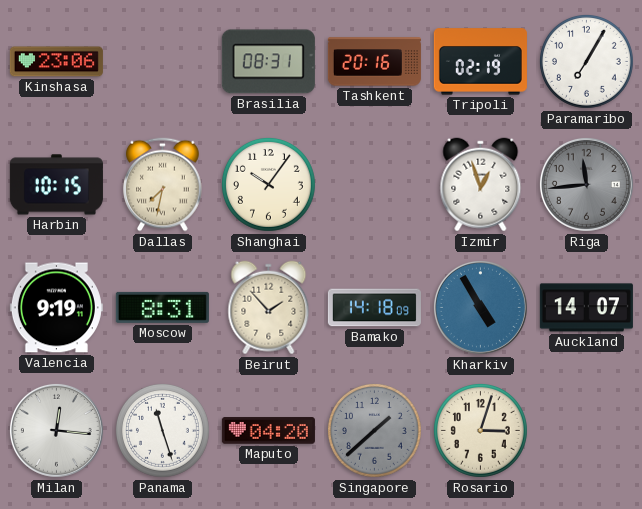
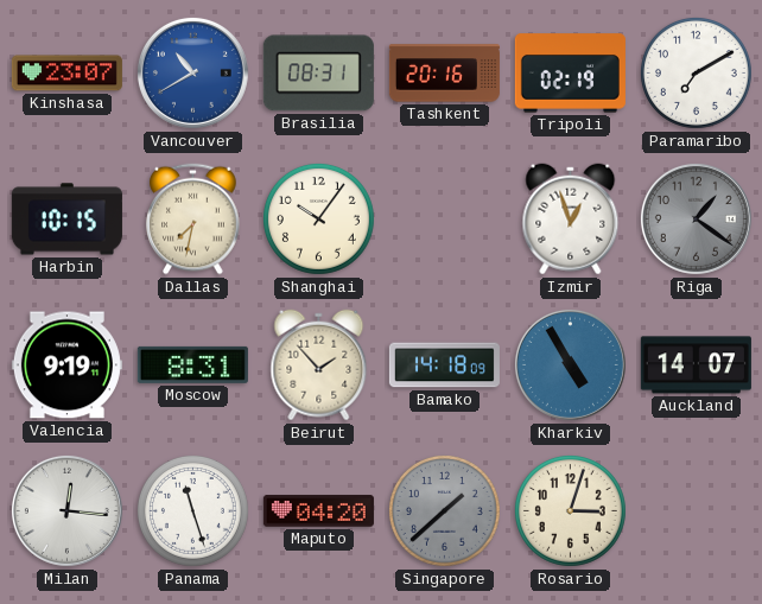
Kinshasa: 23:06 -> 23:07 (66, 74)
Vancouver: none -> 10:40 (192, 72)
Paramaribo: 7:05 -> 7:10 (696, 72)
Riga: 11:44 -> 1:21 (696, 218)
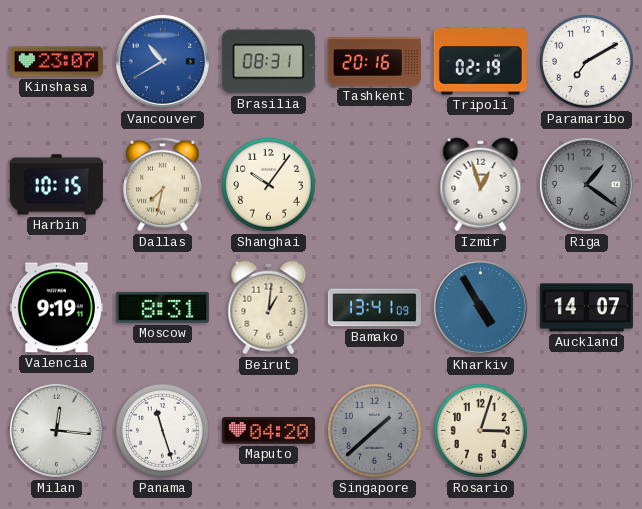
Beirut: 1:53 -> 1:01 (269, 308)
Bamako: 14:18 -> 13:41 (374, 308)
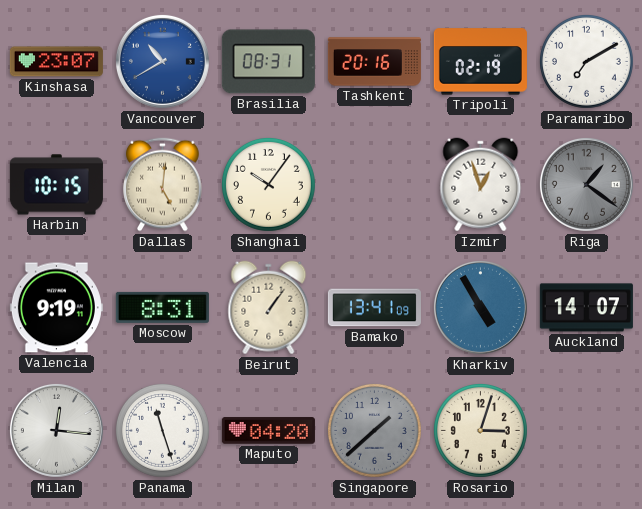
Dallas: 7:32 -> 5:01 (163, 185)
Beirut: 1:01 -> 1:06 (269, 308)
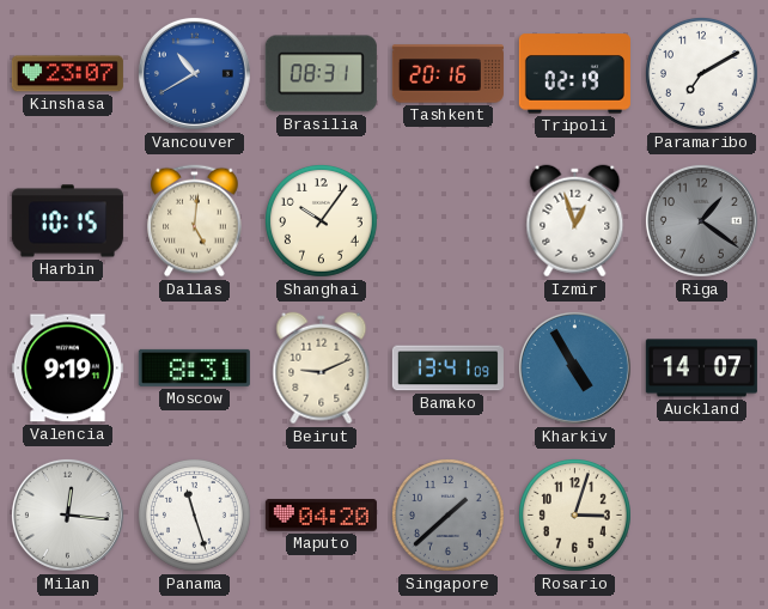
Beirut: 1:06 -> 9:11 (322, 369)
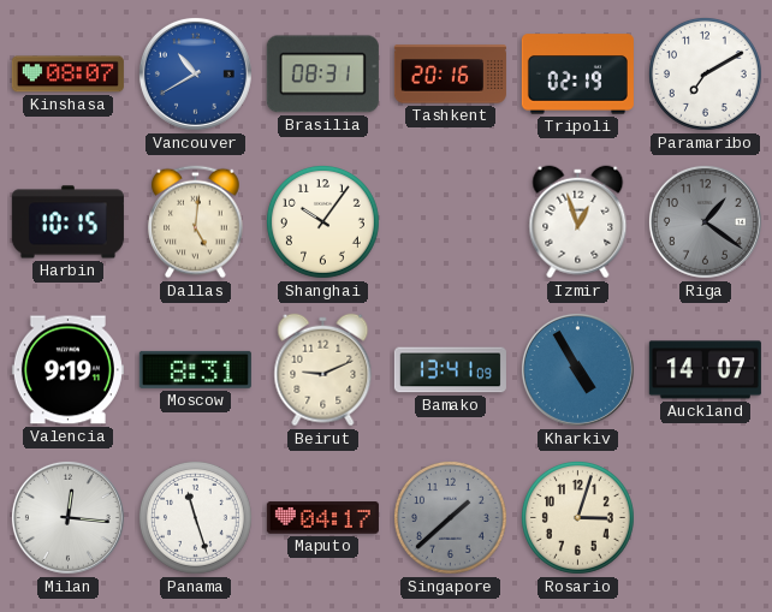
Kinshasa: 23:07 -> 08:07 (67, 75)
Maputo: 04:20 -> 04:17 (322, 518)
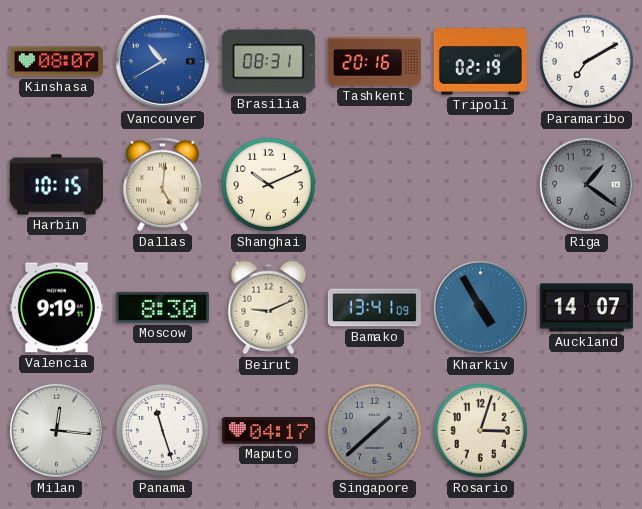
Shanghai: 10:06 -> 10:11 (268, 184)
Izmir: 12:57 -> none (578, 222)
Moscow: 8:31 -> 8:30 (162, 307)
